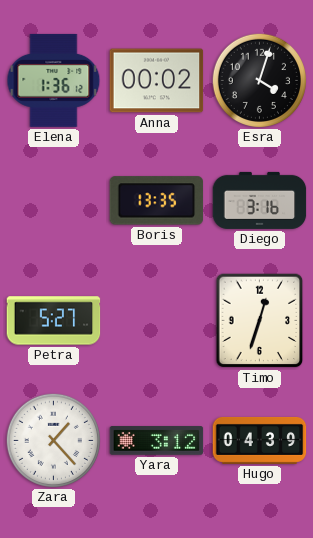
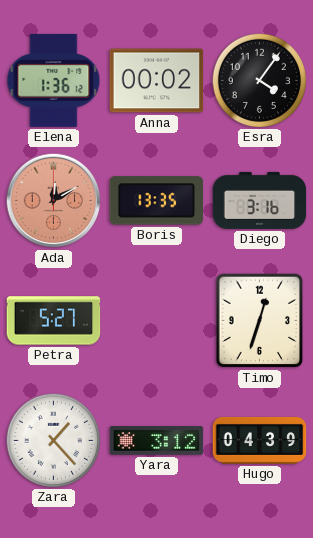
Esra: 4:03 -> 4:06 (259, 80)
Ada: none -> 12:10 (54, 201)
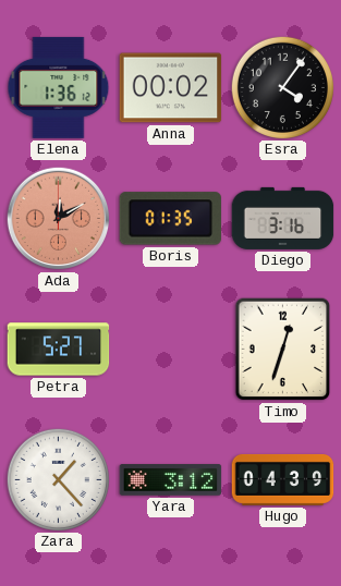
Boris: 13:35 -> 01:35 (171, 219)
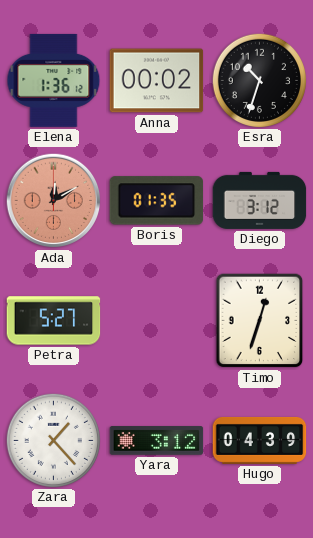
Esra: 4:06 -> 10:33 (259, 80)
Diego: 3:16 -> 3:12 (260, 200)
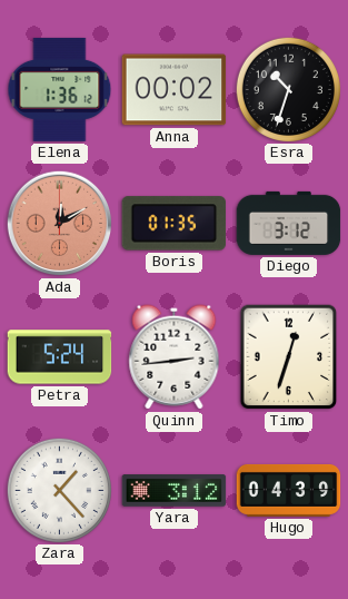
Petra: 5:27 -> 5:24 (60, 357)
Quinn: none -> 2:44 (175, 357)
